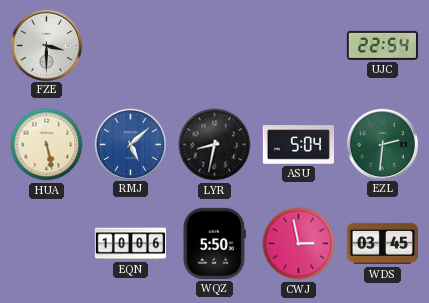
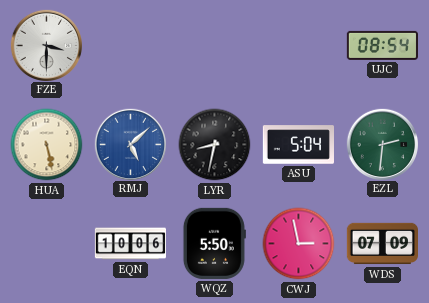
UJC: 22:54 -> 08:54 (382, 45)
WDS: 03:45 -> 07:09 (382, 244)
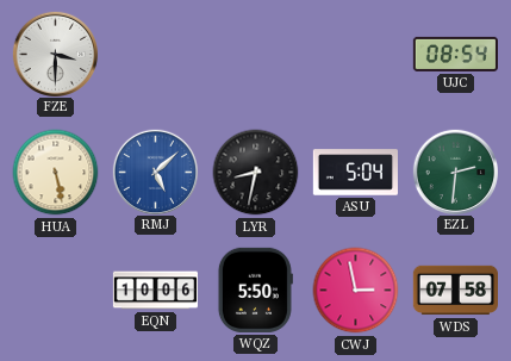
WDS: 07:09 -> 07:58 (455, 291)
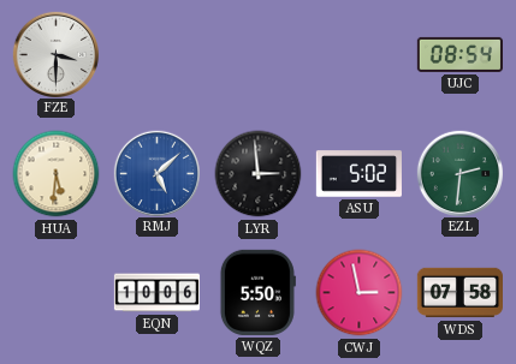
HUA: 5:28 -> 5:31 (57, 174)
LYR: 8:32 -> 2:59 (259, 174)
ASU: 5:04 -> 5:02 (358, 174)
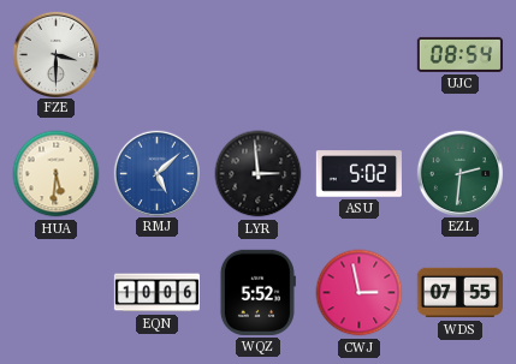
WQZ: 5:50 -> 5:52 (257, 292)
WDS: 07:58 -> 07:55 (459, 293)
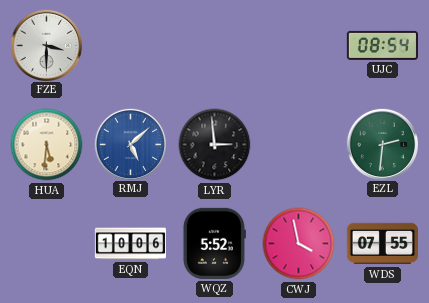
ASU: 5:02 -> none (358, 174)
CWJ: 2:58 -> 3:58 (299, 244)
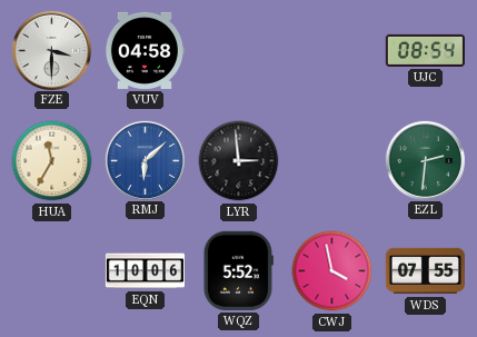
VUV: none -> 04:58 (145, 50)
HUA: 5:31 -> 11:35 (52, 161)
RMJ: 5:08 -> 6:08 (145, 160)
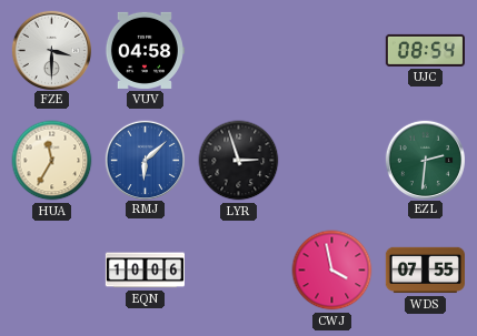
LYR: 2:59 -> 2:57 (239, 161)
WQZ: 5:52 -> none (238, 270)
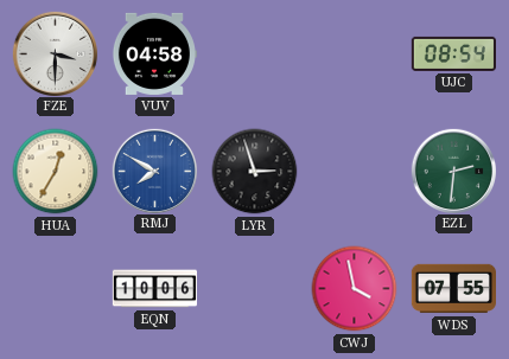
HUA: 11:35 -> 12:35 (56, 172)
RMJ: 6:08 -> 7:50 (154, 171)
